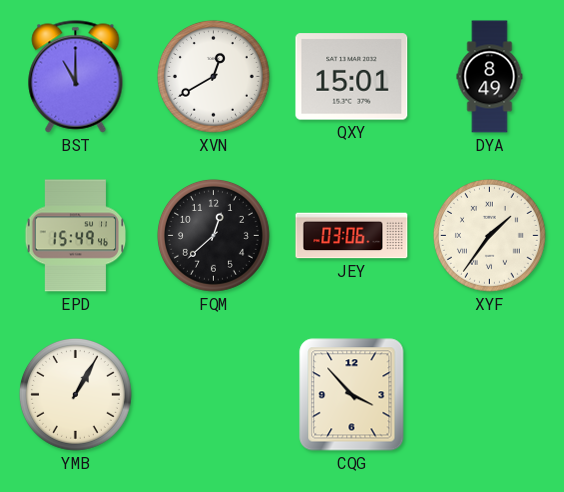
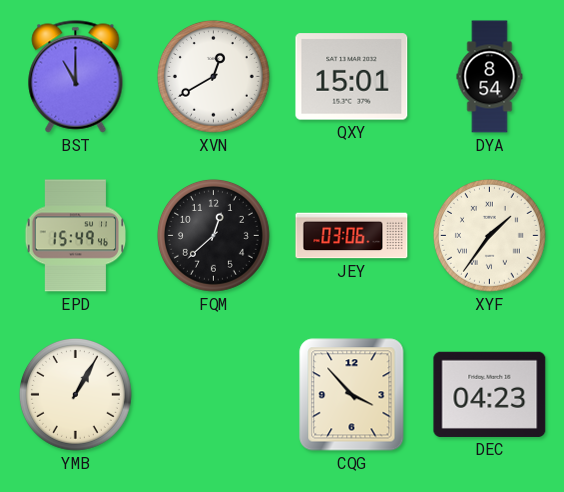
DYA: 8:49 -> 8:54 (490, 77)
DEC: none -> 04:23 (490, 394)
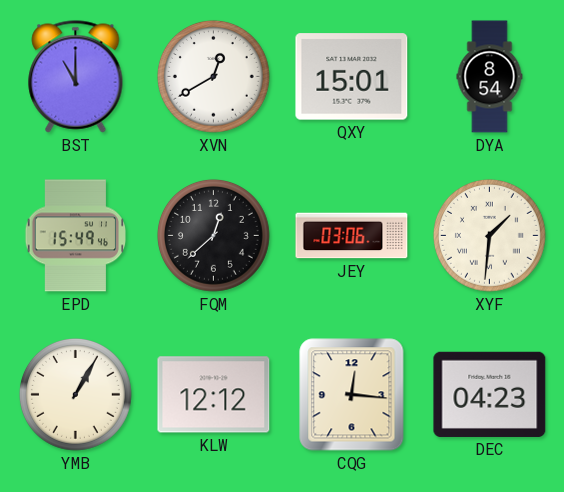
XYF: 1:36 -> 1:31 (489, 235)
KLW: none -> 12:12 (214, 395)
CQG: 3:53 -> 12:16 (352, 395)
